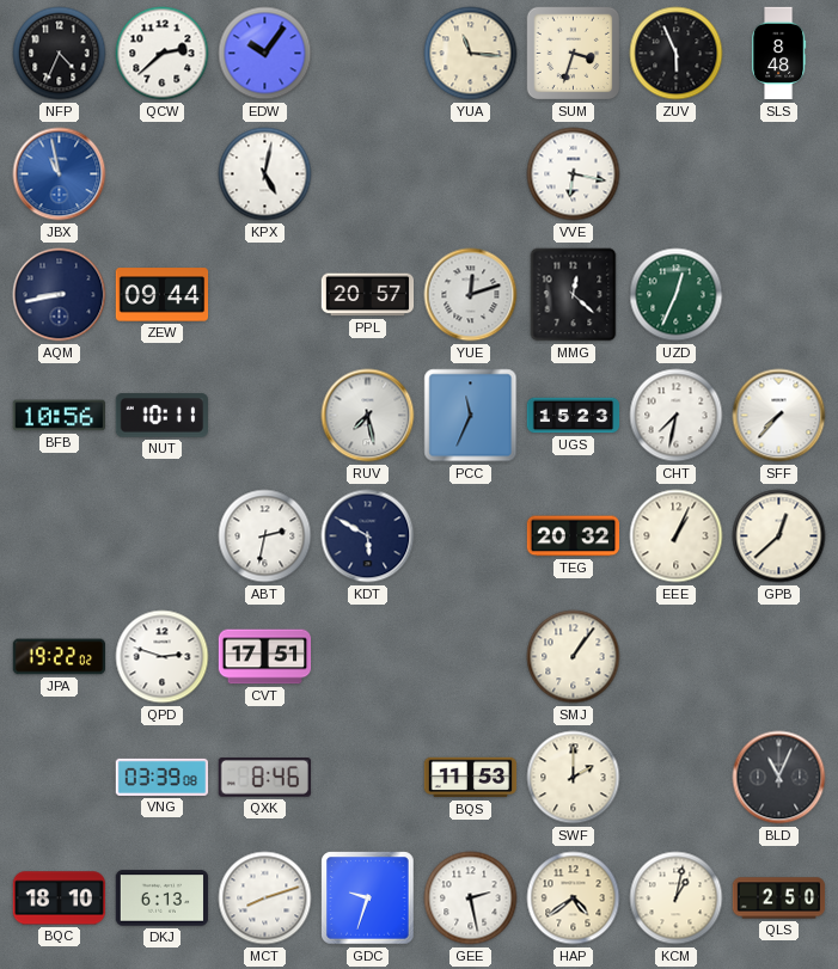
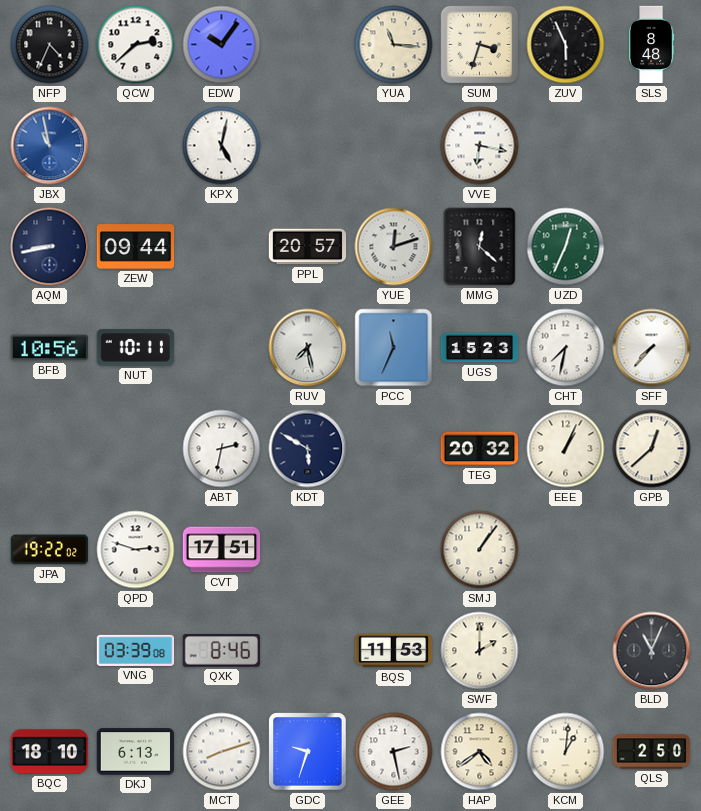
KCM: 1:02 -> 1:01 (566, 752)
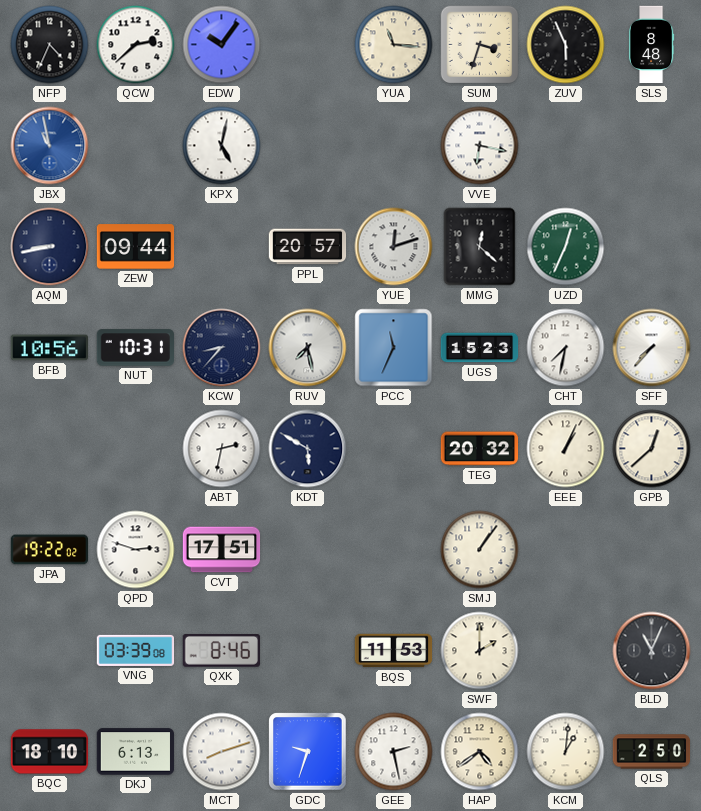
NUT: 10:11 -> 10:31 (135, 348)
KCW: none -> 8:37 (222, 348)
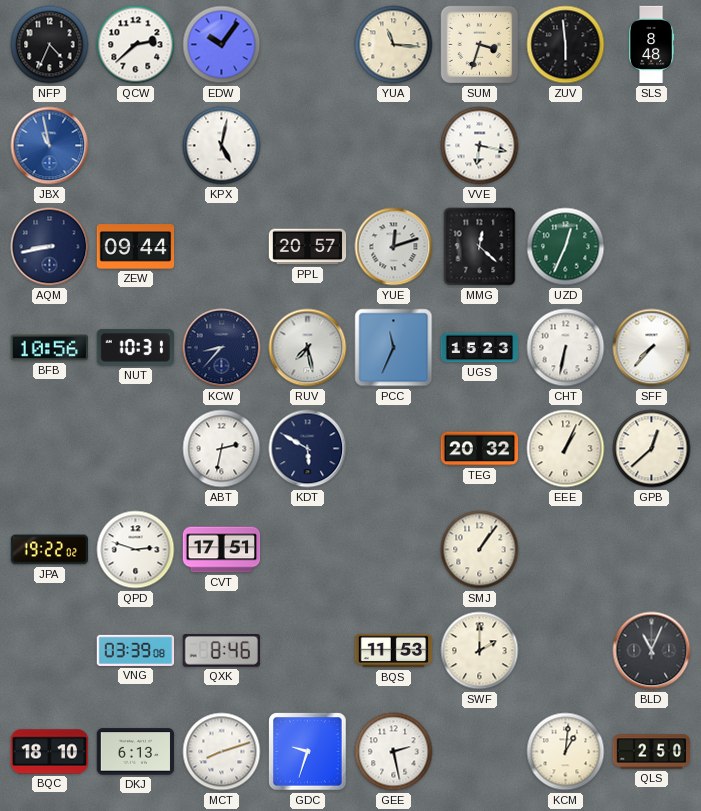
ZUV: 5:56 -> 5:59 (566, 45)
CHT: 7:32 -> 6:32 (566, 348)
HAP: 4:39 -> none (480, 752)
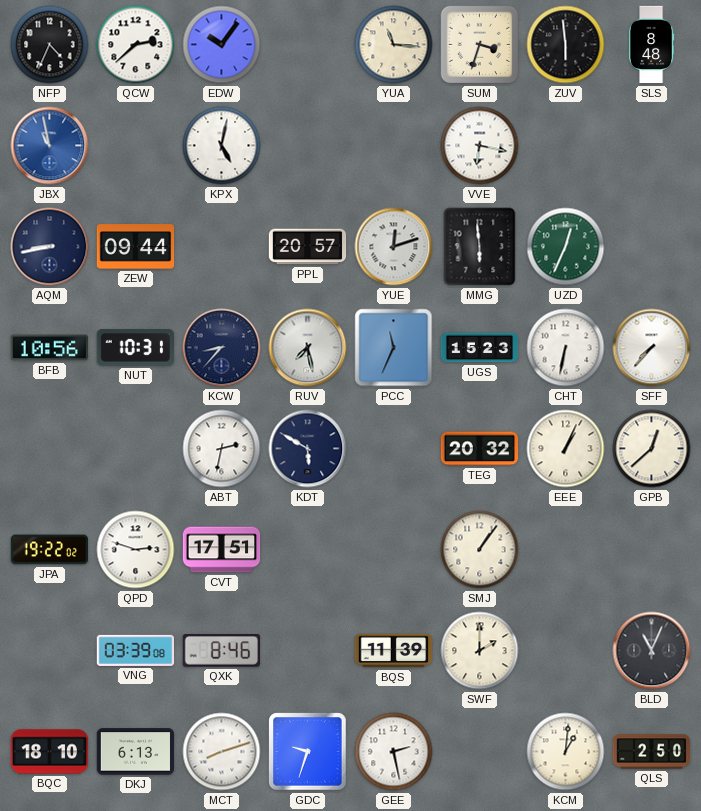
MMG: 12:22 -> 5:59 (480, 247)
BQS: 11:53 -> 11:39 (394, 651)
